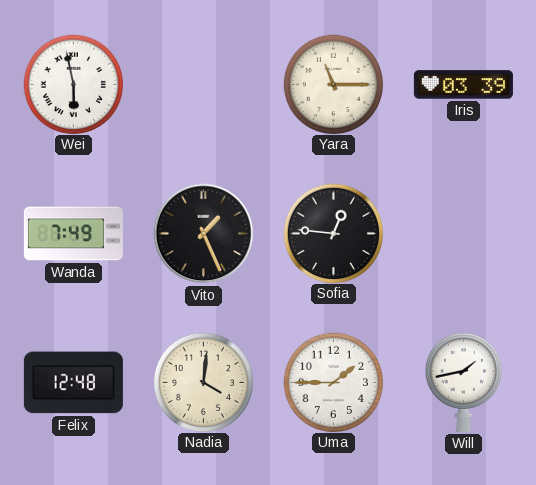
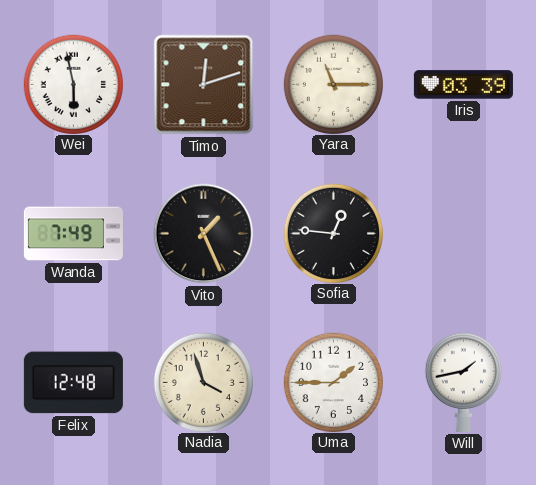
Timo: none -> 12:12 (204, 85)
Nadia: 4:01 -> 3:57 (203, 382)
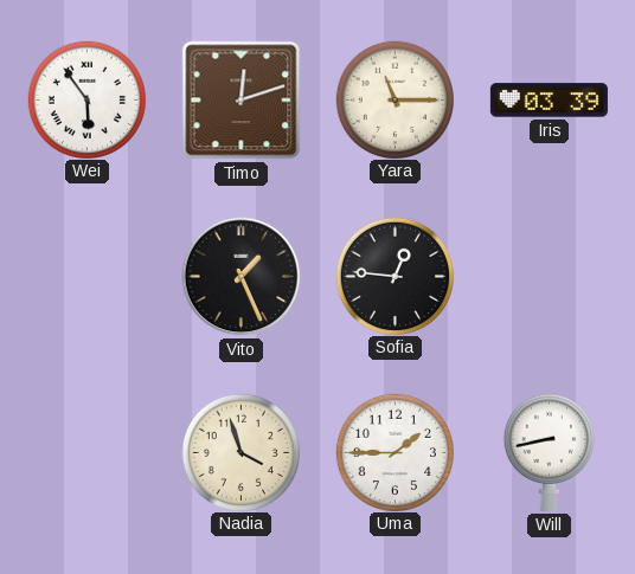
Wei: 5:58 -> 5:54 (86, 99)
Wanda: 7:49 -> none (73, 234)
Felix: 12:48 -> none (73, 383)
Will: 1:43 -> 8:43 (549, 452)
